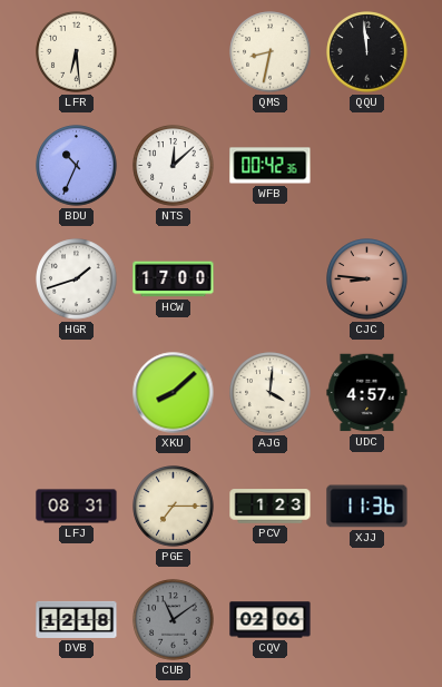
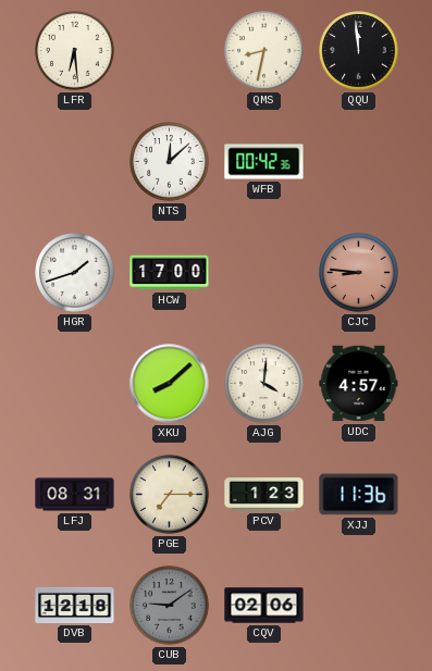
BDU: 10:34 -> none (77, 166)
CUB: 11:09 -> 9:09 (170, 606)
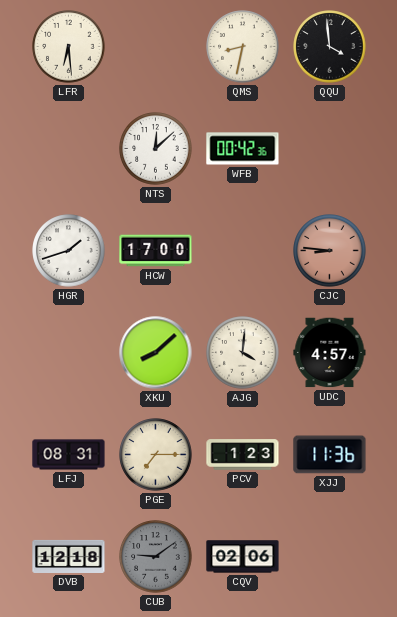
QQU: 11:59 -> 3:59 (330, 47)
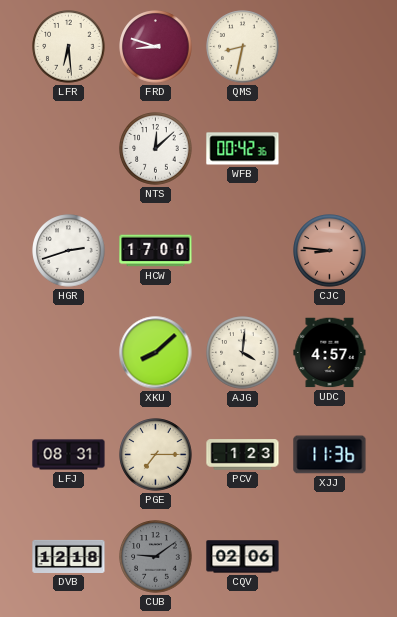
FRD: none -> 8:48 (156, 47)
QQU: 3:59 -> none (330, 47)
HGR: 1:42 -> 2:42 (69, 251)
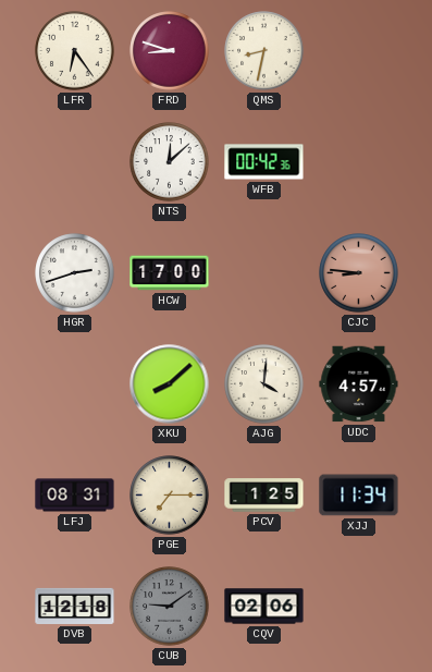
LFR: 6:29 -> 6:24 (75, 51)
PCV: 1:23 -> 1:25 (264, 496)
XJJ: 11:36 -> 11:34 (359, 496)
